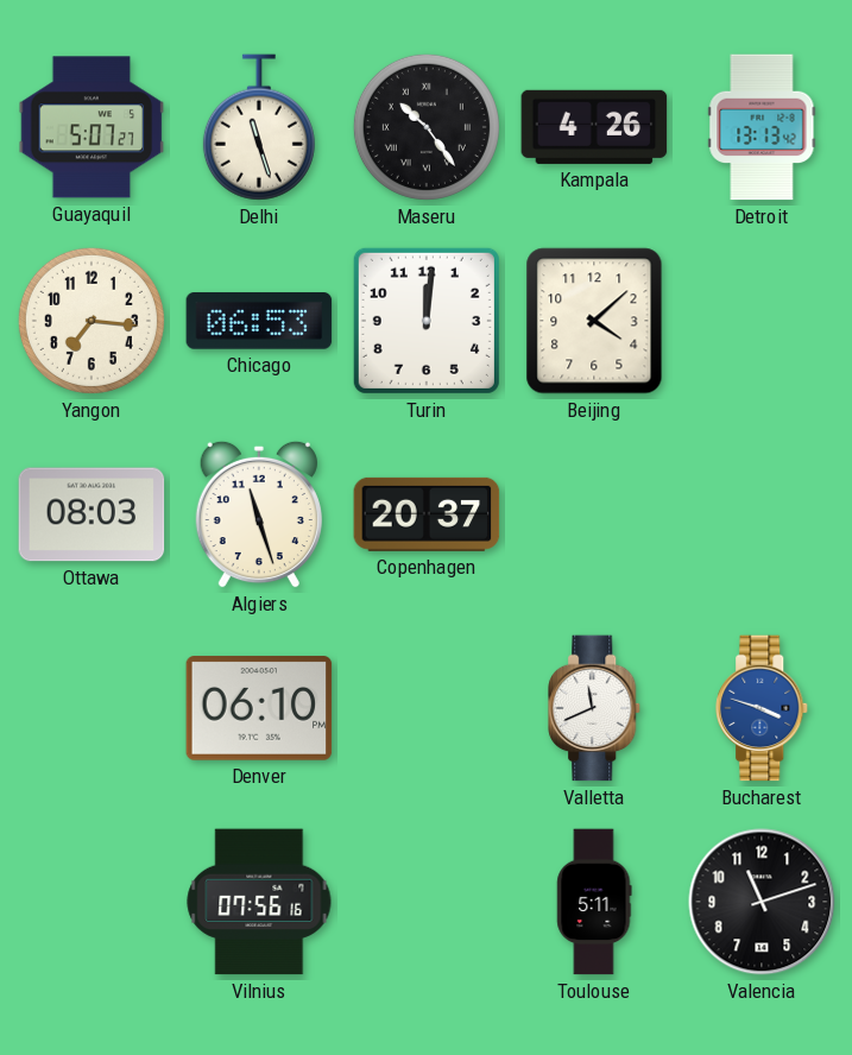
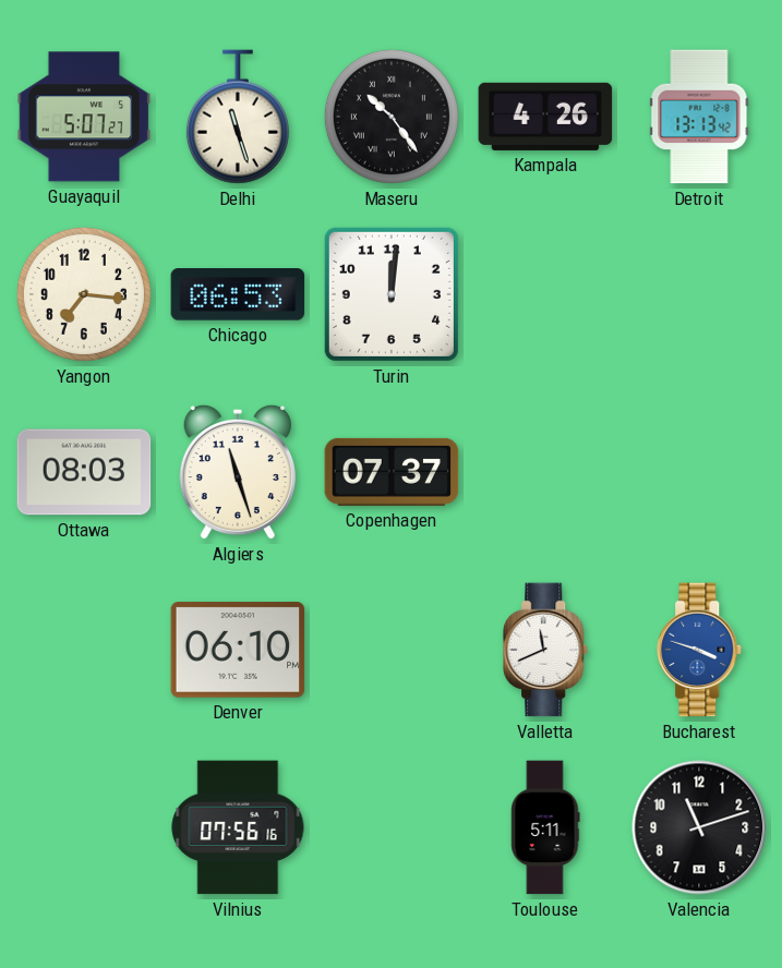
Beijing: 4:08 -> none (594, 321)
Copenhagen: 20:37 -> 07:37 (392, 472)
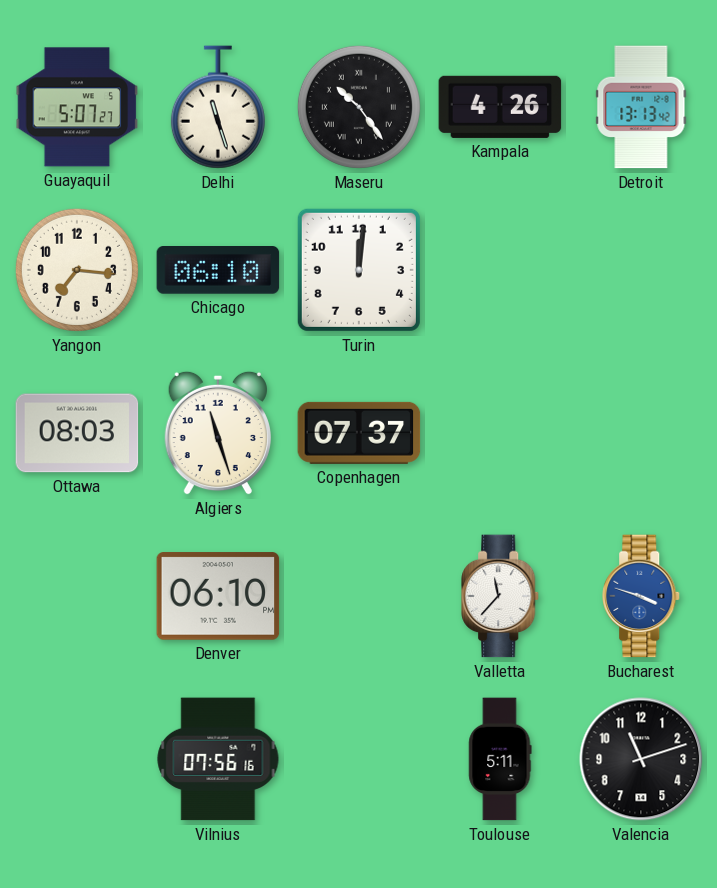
Chicago: 06:53 -> 06:10 (218, 271)
Valletta: 11:41 -> 11:37 (501, 596)
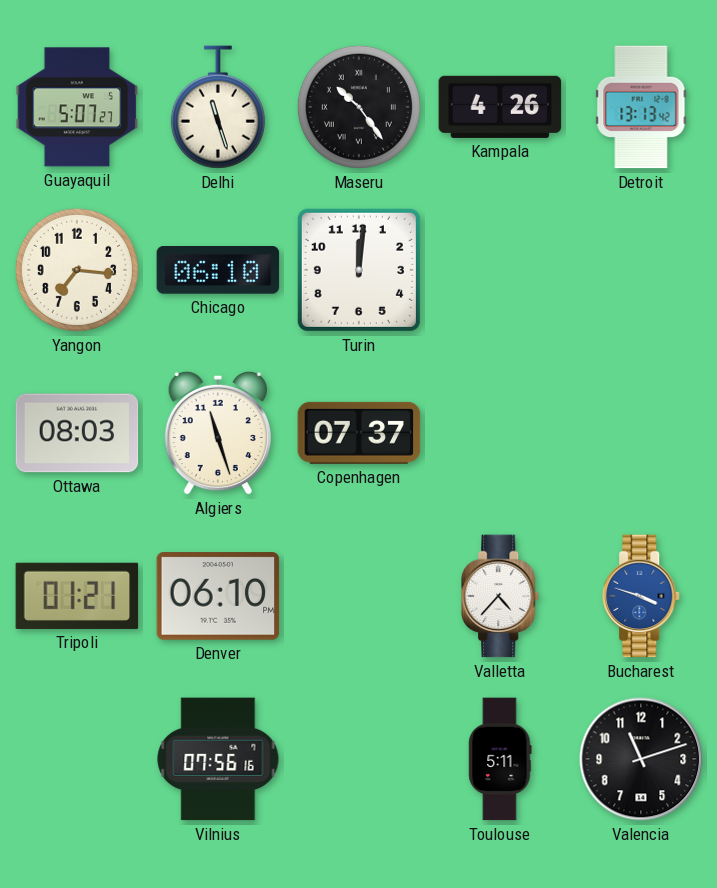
Tripoli: none -> 01:21 (77, 596)
Valletta: 11:37 -> 4:37 (501, 596)
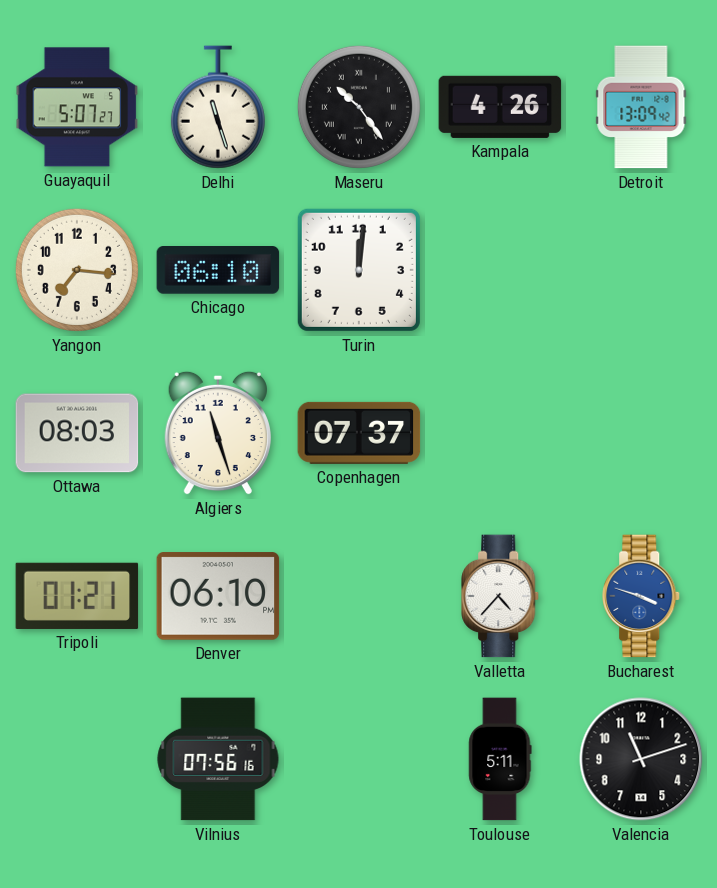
Detroit: 13:13 -> 13:09 (641, 107)
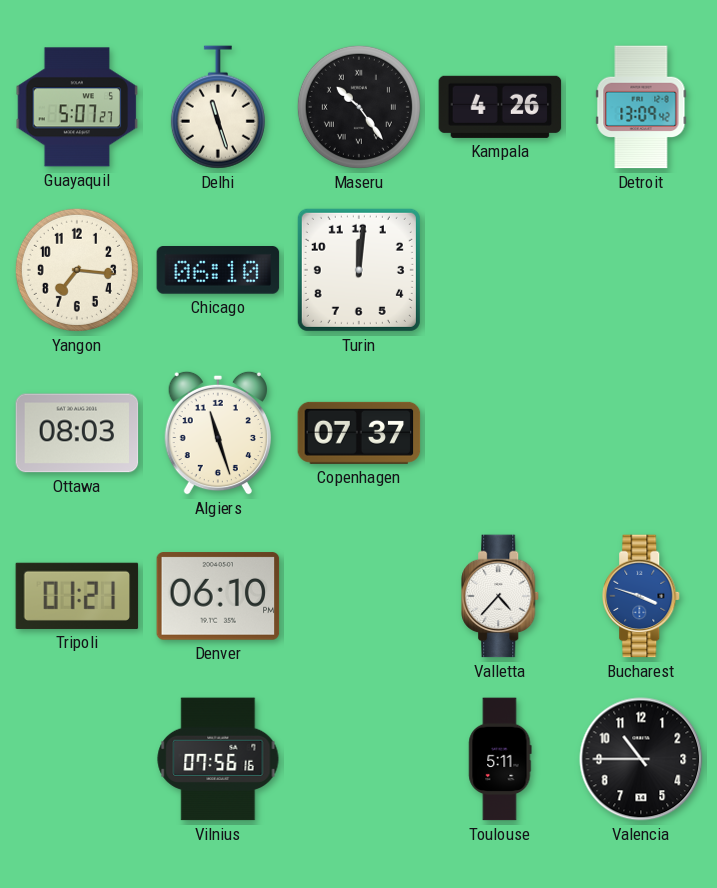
Valencia: 11:12 -> 10:45 (641, 759)
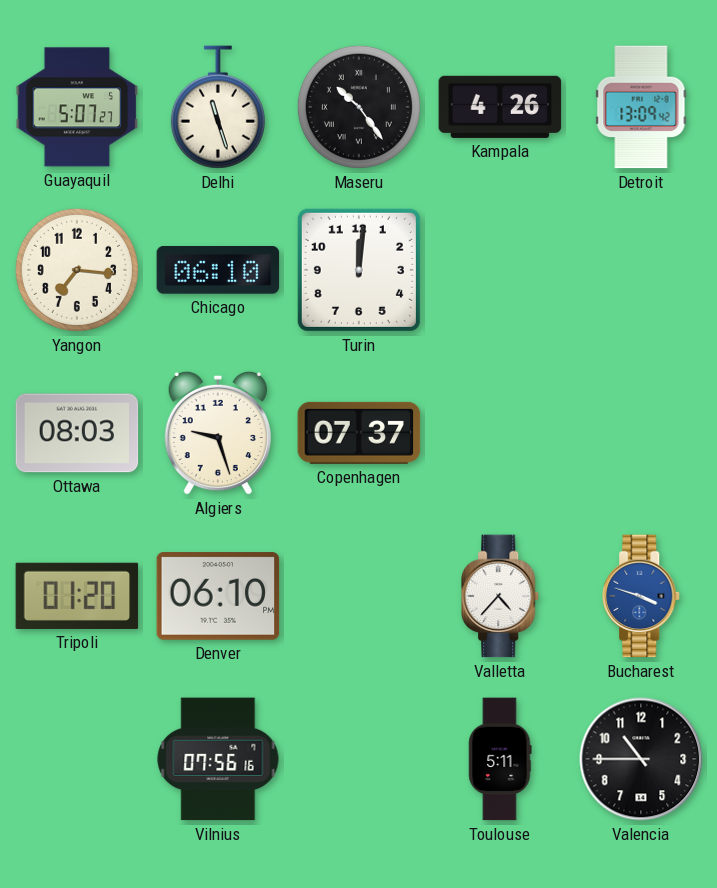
Algiers: 11:27 -> 9:27 (218, 433)
Tripoli: 01:21 -> 01:20 (77, 596)
